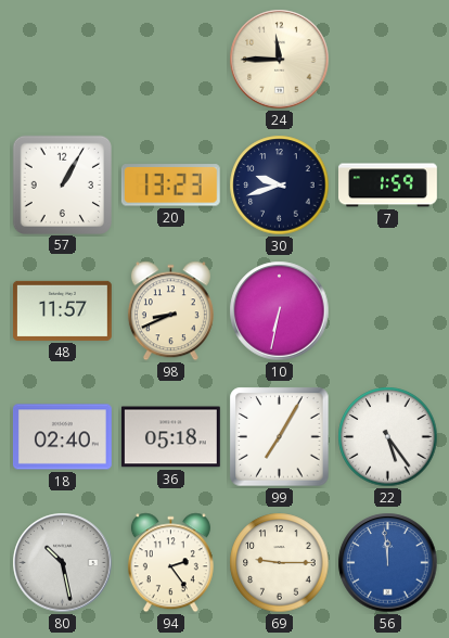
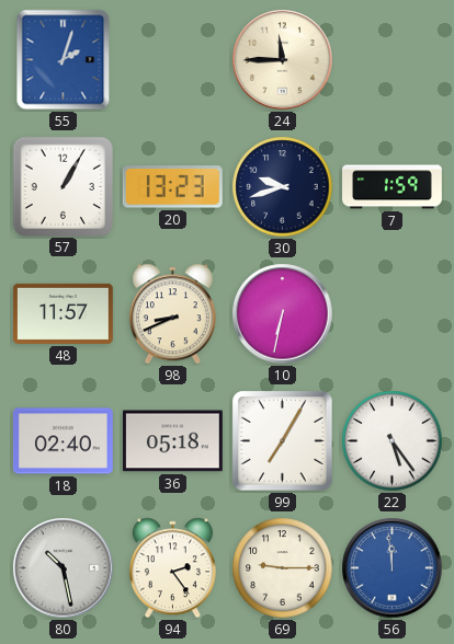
55: none -> 2:03 (64, 60)
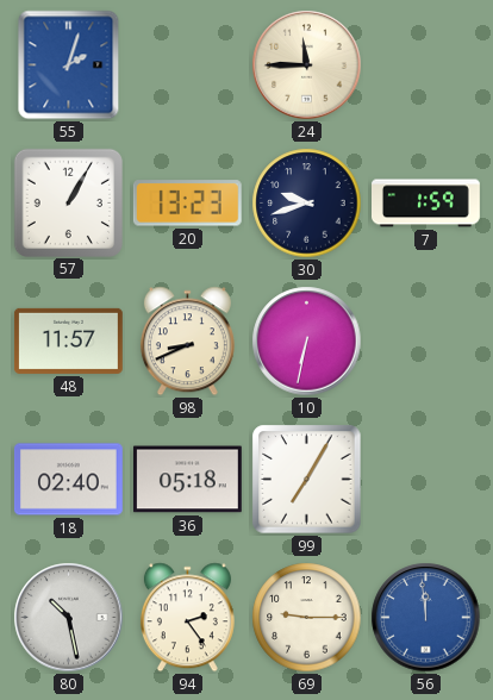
22: 5:24 -> none (393, 441)
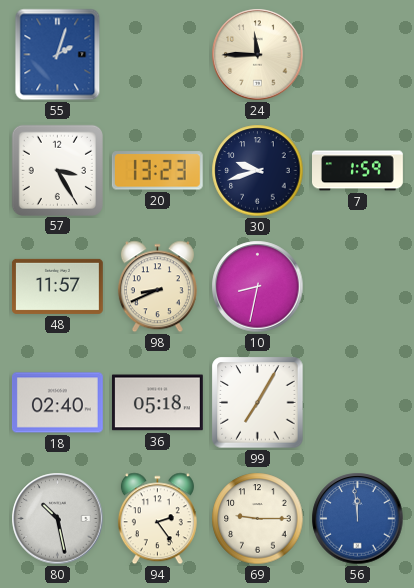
57: 1:05 -> 3:25 (57, 170)
10: 6:32 -> 8:32 (258, 287)
